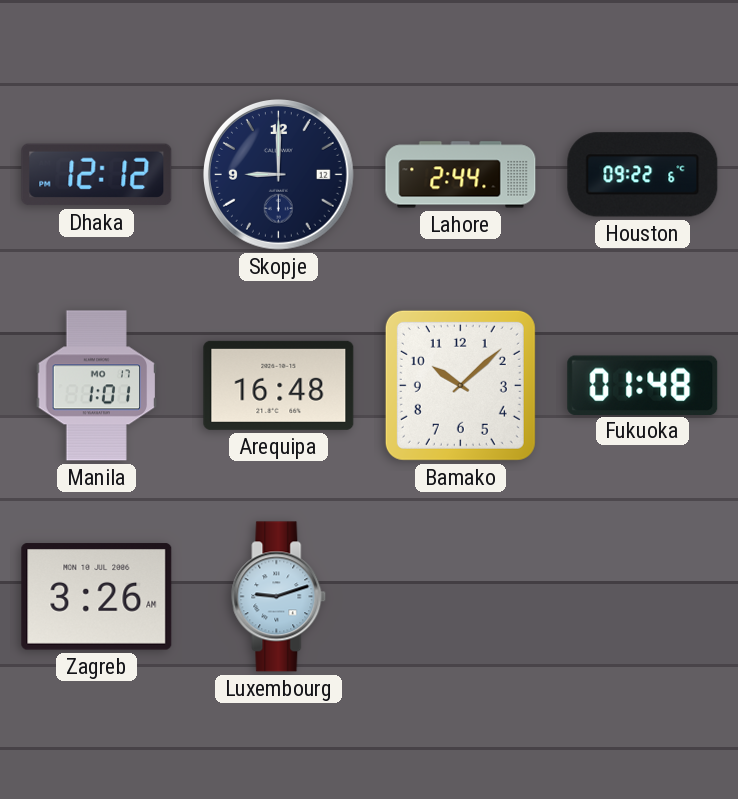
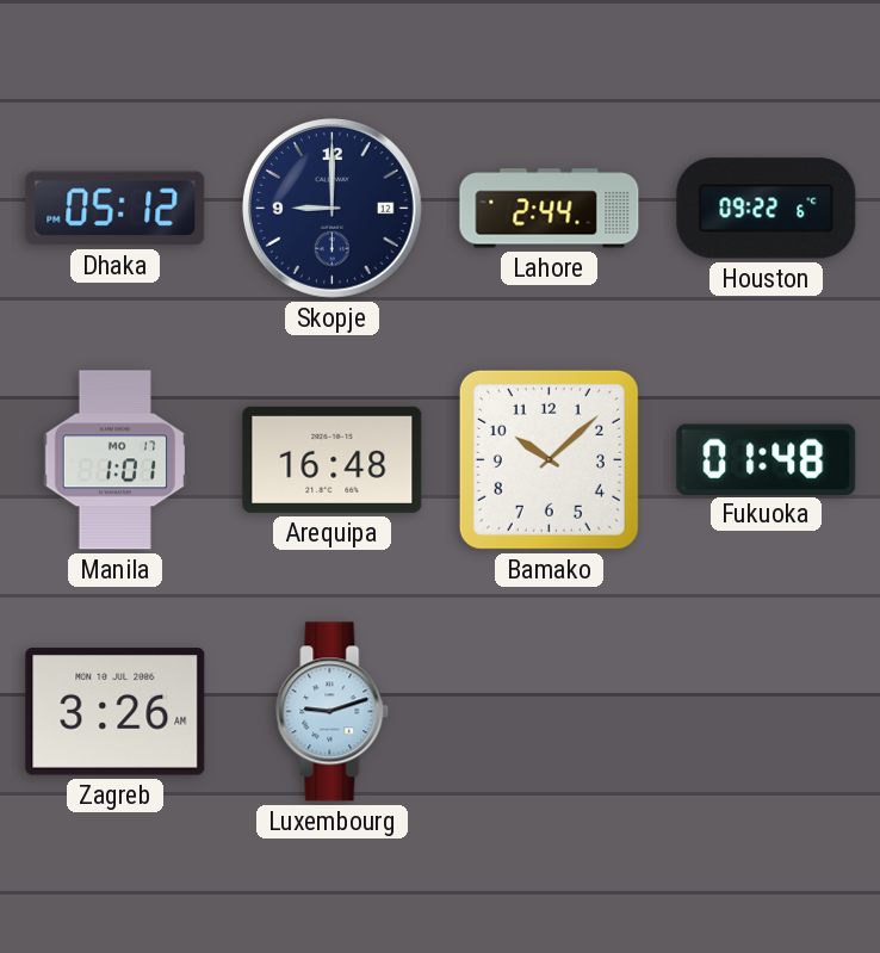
Dhaka: 12:12 -> 05:12 (116, 209)
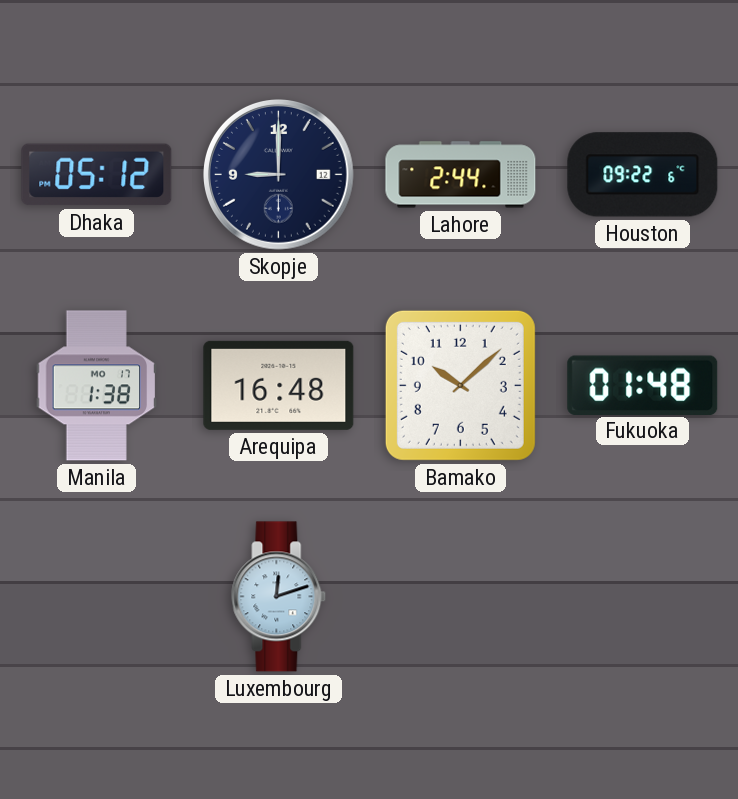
Manila: 1:01 -> 1:38 (97, 386)
Zagreb: 3:26 -> none (116, 712)
Luxembourg: 9:12 -> 12:12 (279, 597)
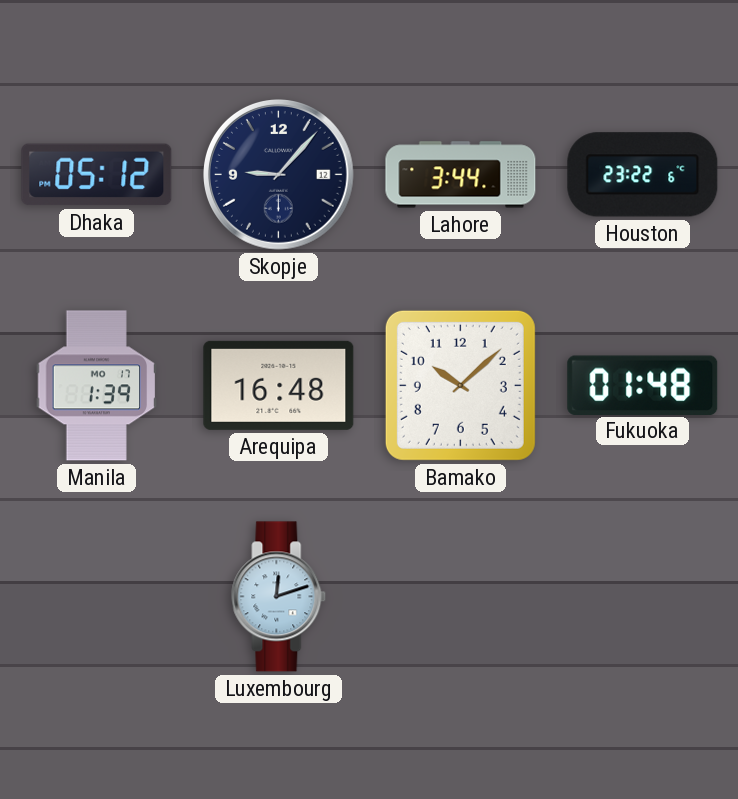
Skopje: 9:00 -> 9:07 (279, 175)
Lahore: 2:44 -> 3:44 (461, 175)
Houston: 09:22 -> 23:22 (643, 175)
Manila: 1:38 -> 1:39 (97, 386)
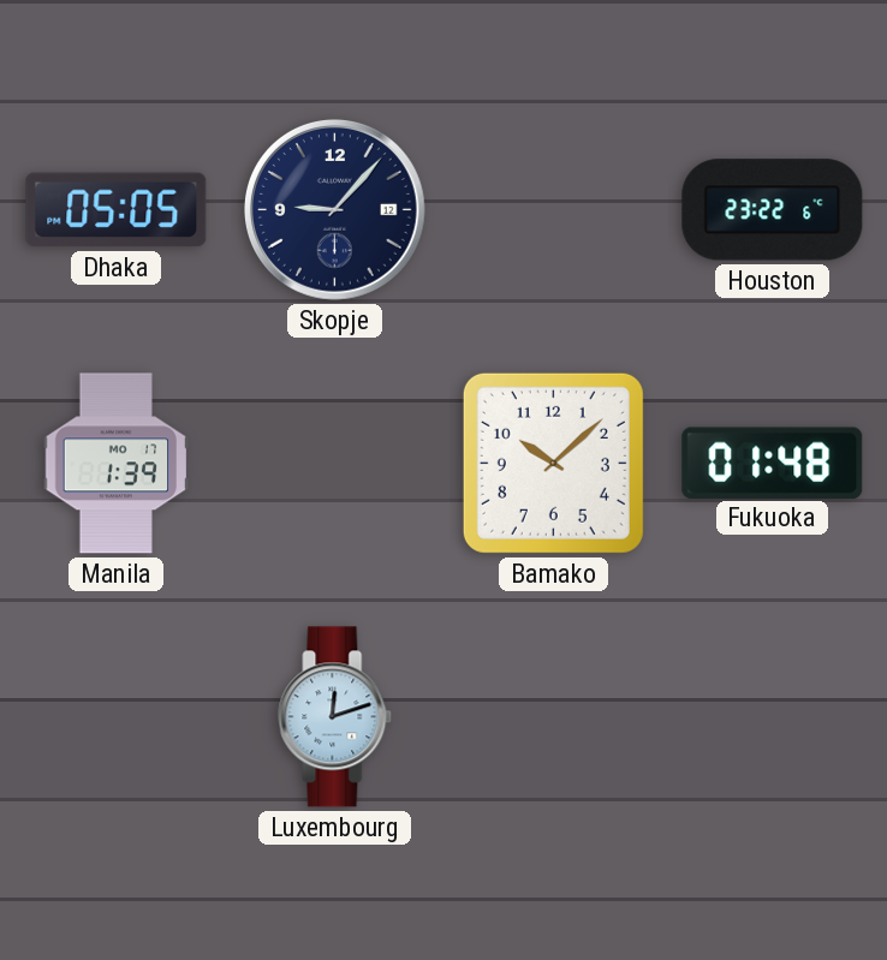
Dhaka: 05:12 -> 05:05 (117, 210)
Lahore: 3:44 -> none (461, 175)
Arequipa: 16:48 -> none (279, 385)
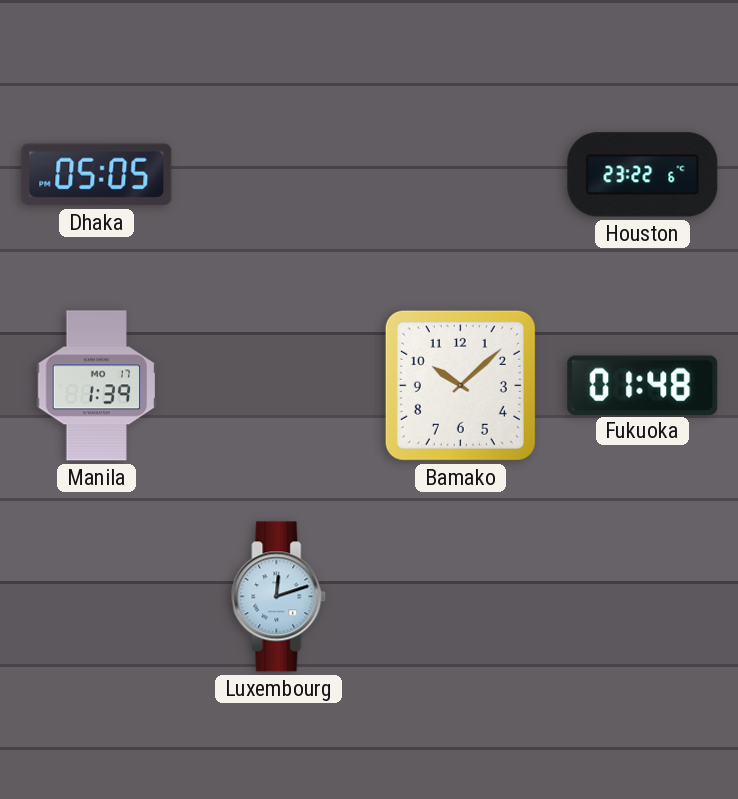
Skopje: 9:07 -> none (335, 210)
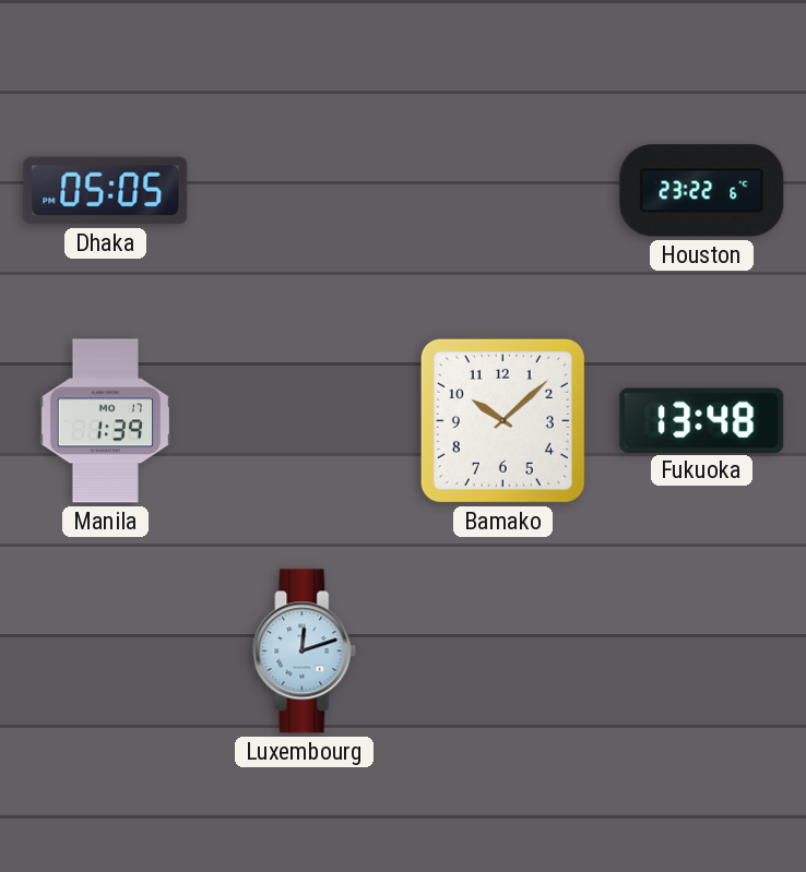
Fukuoka: 01:48 -> 13:48 (702, 420)
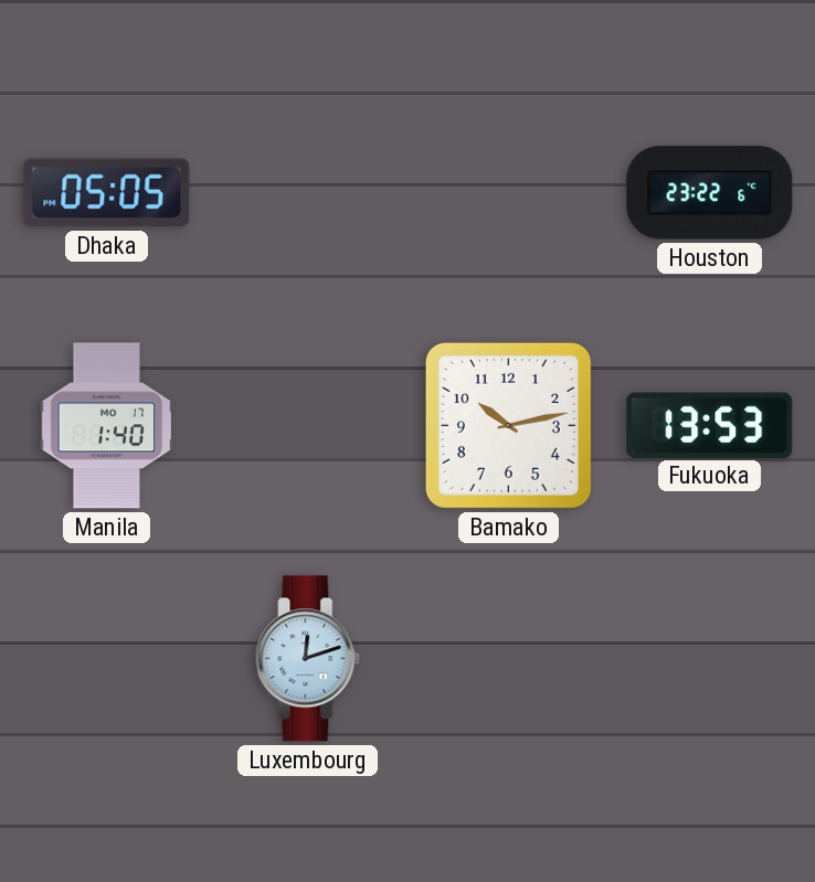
Manila: 1:39 -> 1:40 (107, 426)
Bamako: 10:08 -> 10:13 (508, 425)
Fukuoka: 13:48 -> 13:53 (710, 425)
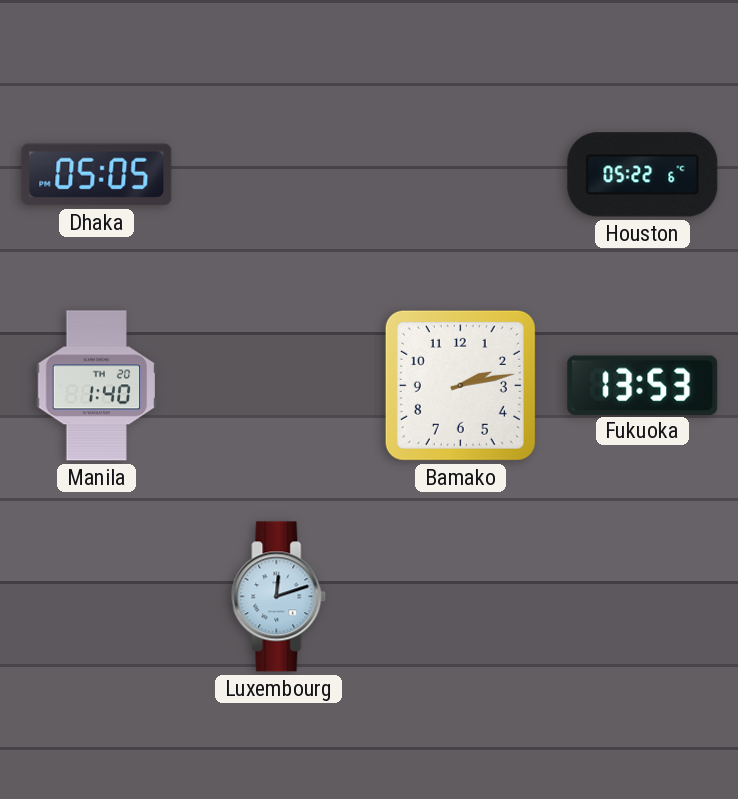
Houston: 23:22 -> 05:22 (643, 175)
Manila date: MO 17 -> TH 20 (97, 386)
Bamako: 10:13 -> 2:13 (460, 385)
